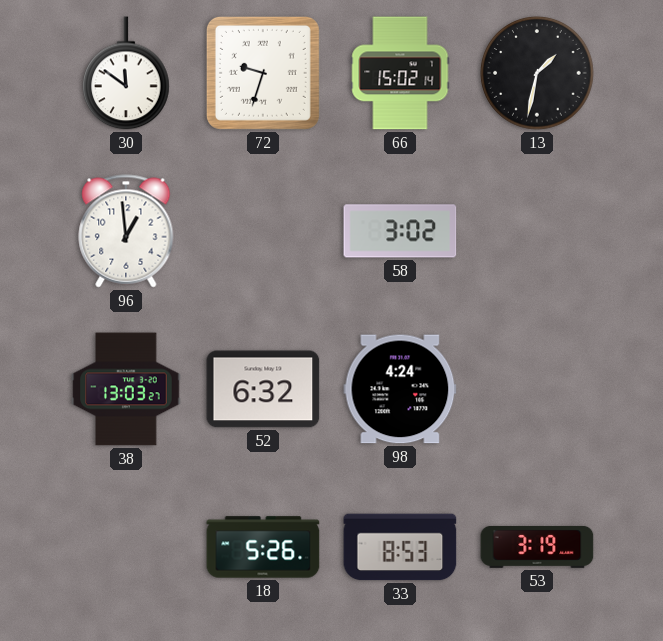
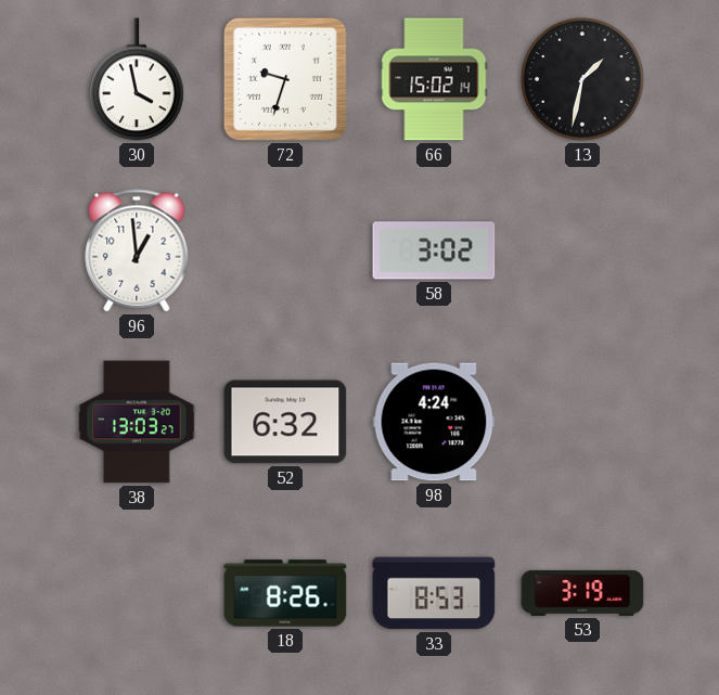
30: 11:51 -> 3:58 (137, 79)
18: 5:26 -> 8:26 (285, 593)
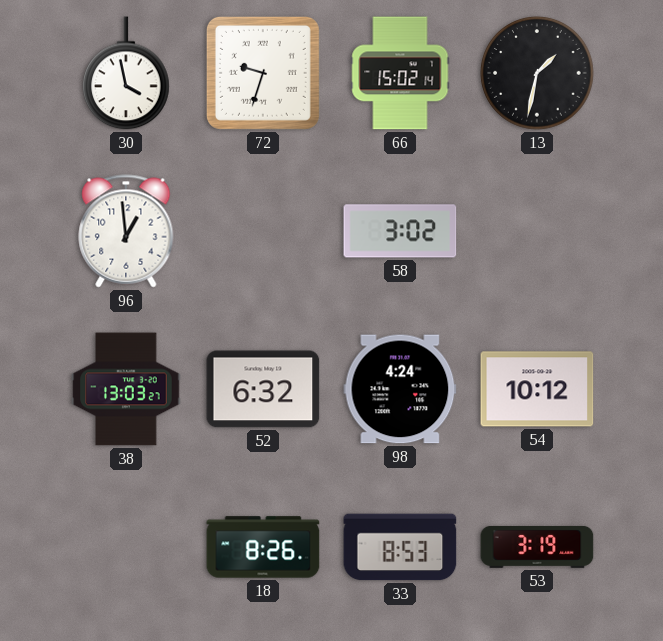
54: none -> 10:12 (537, 389)
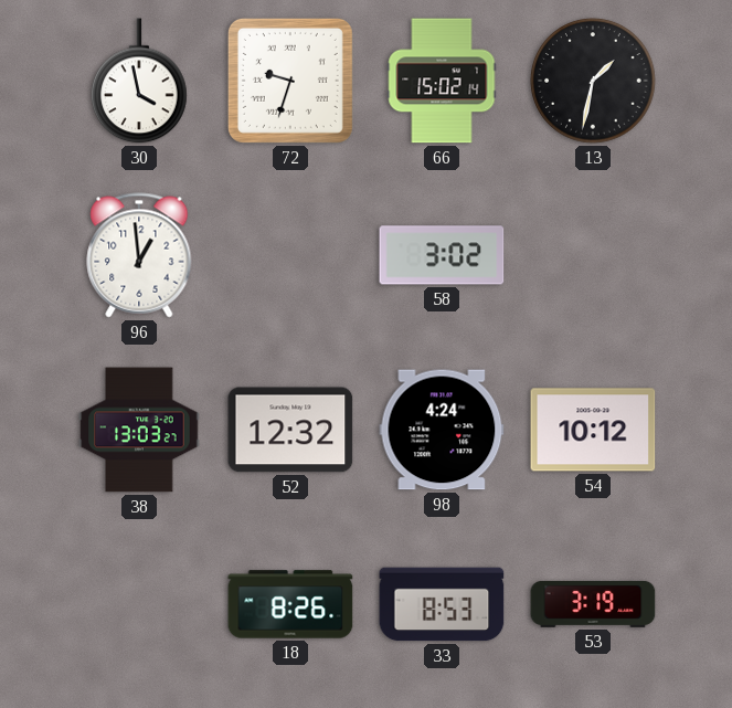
52: 6:32 -> 12:32 (290, 430)
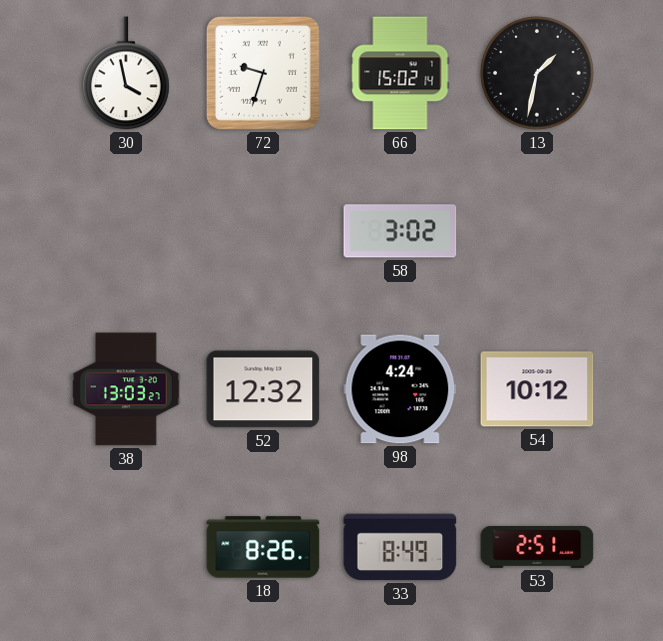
96: 12:59 -> none (139, 255)
33: 8:53 -> 8:49 (400, 547)
53: 3:19 -> 2:51 (537, 547)
